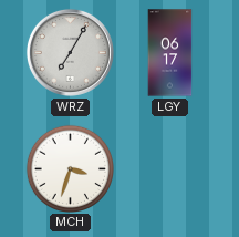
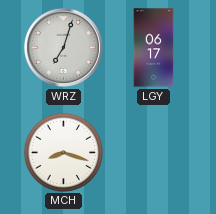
WRZ: 7:05 -> 7:03 (63, 47)
MCH: 3:33 -> 8:18 (63, 152)
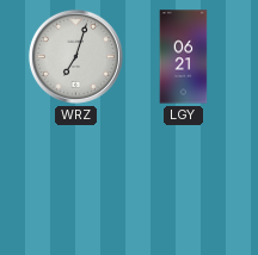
LGY: 06:17 -> 06:21 (184, 57)
MCH: 8:18 -> none (63, 152)
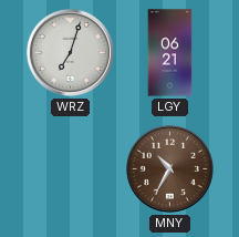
MNY: none -> 10:35 (169, 168)
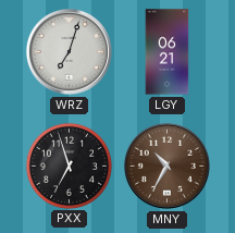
PXX: none -> 6:57 (69, 165)
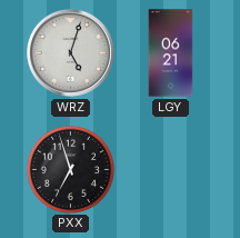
WRZ: 7:03 -> 5:03 (70, 52)
MNY: 10:35 -> none (166, 165)
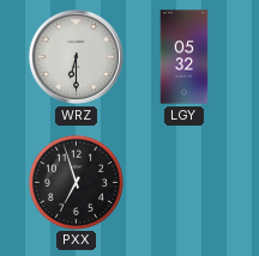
WRZ: 5:03 -> 6:30 (76, 56)
LGY: 06:21 -> 05:32 (185, 57)
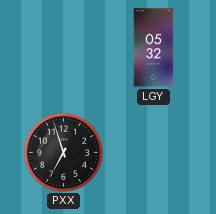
WRZ: 6:30 -> none (76, 56)
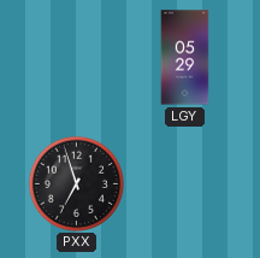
LGY: 05:32 -> 05:29 (185, 58)
